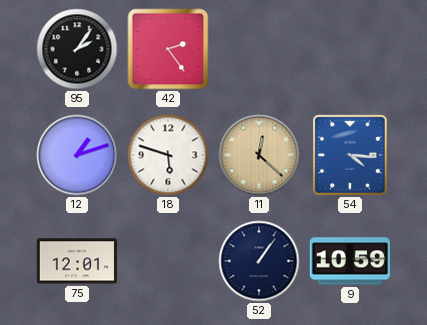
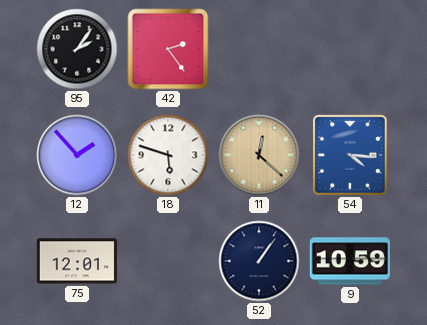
12: 1:12 -> 1:53 (77, 155)
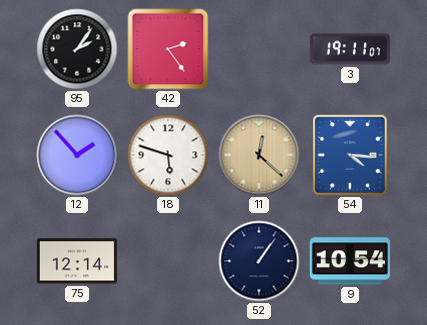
3: none -> 19:11 (350, 49)
75: 12:01 -> 12:14 (76, 261)
9: 10:59 -> 10:54 (350, 261)
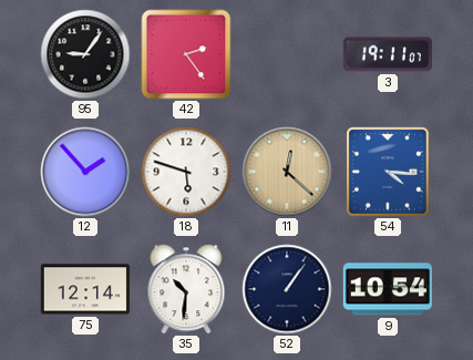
95: 2:06 -> 9:06 (85, 54)
35: none -> 10:31 (186, 289)
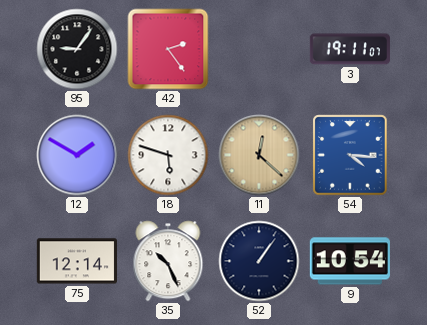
12: 1:53 -> 1:50 (77, 155)
35: 10:31 -> 10:26 (168, 261)
